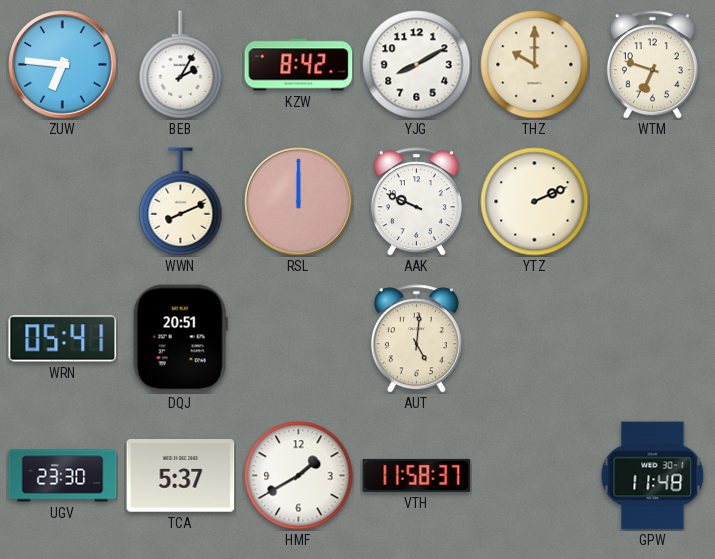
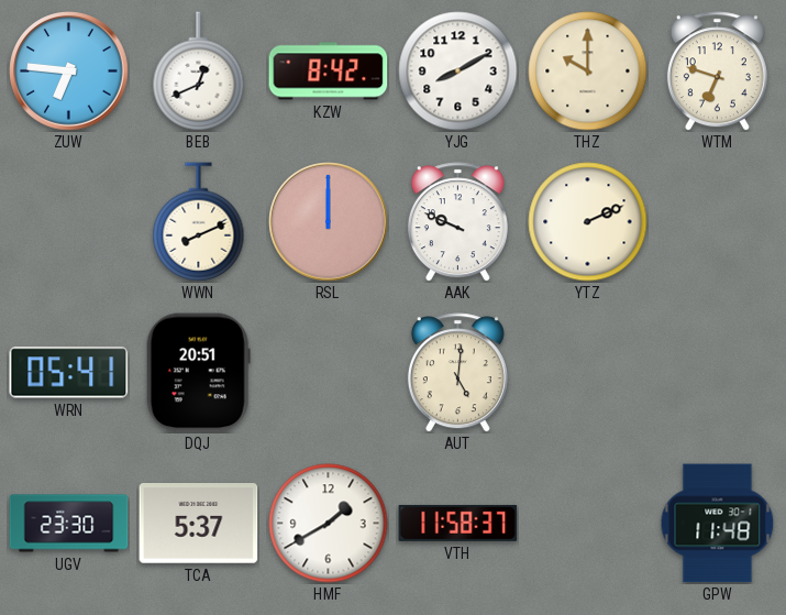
BEB: 2:05 -> 12:41 (199, 72)
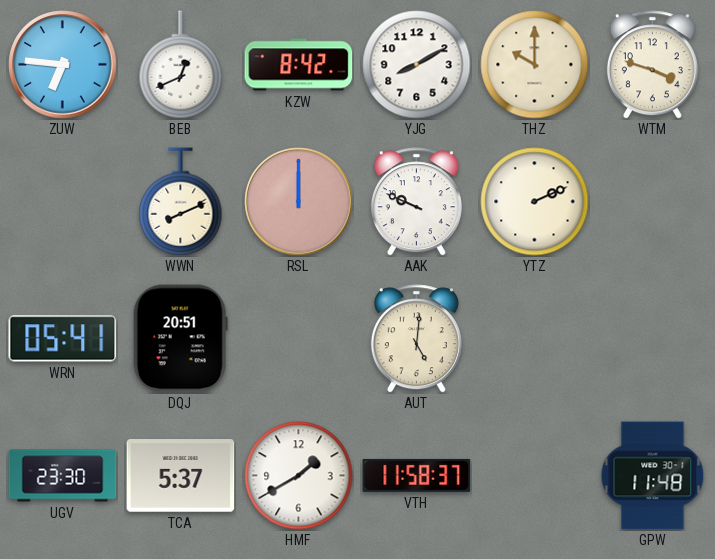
WTM: 6:48 -> 3:48 (652, 65)
